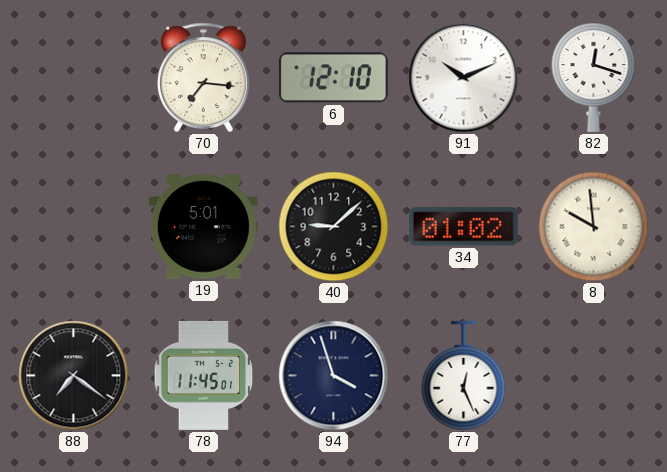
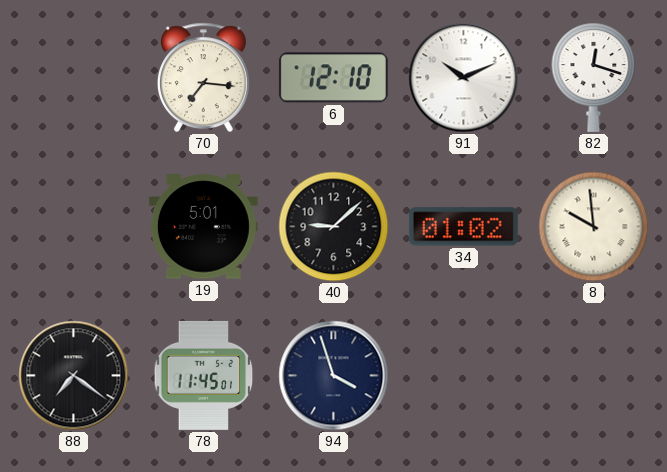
77: 12:26 -> none (464, 376)
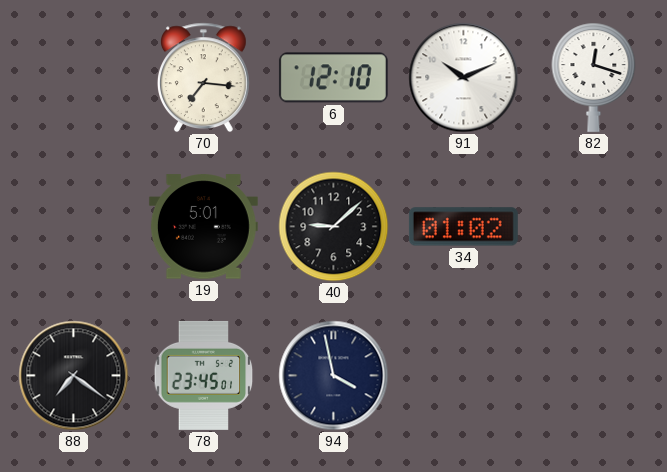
8: 9:59 -> none (594, 227)
78: 11:45 -> 23:45 (204, 375)
94: 3:57 -> 3:58 (334, 376)
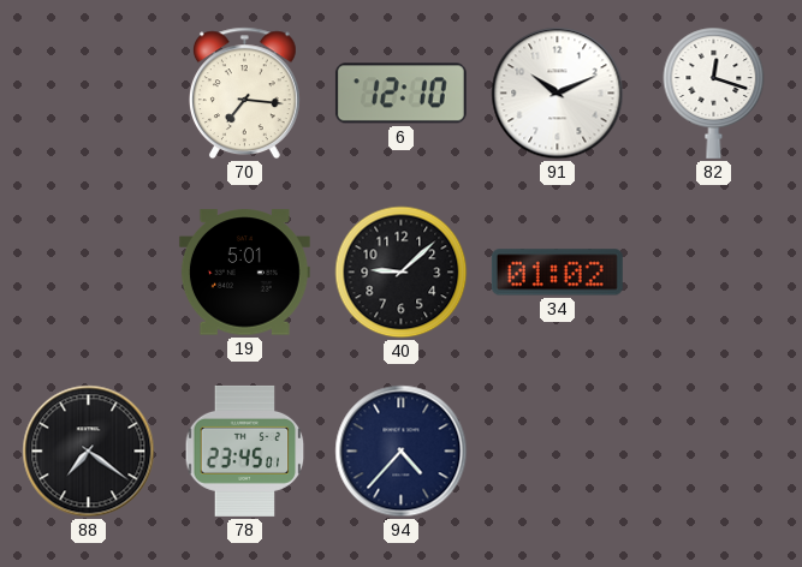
94: 3:58 -> 4:37 (402, 452)
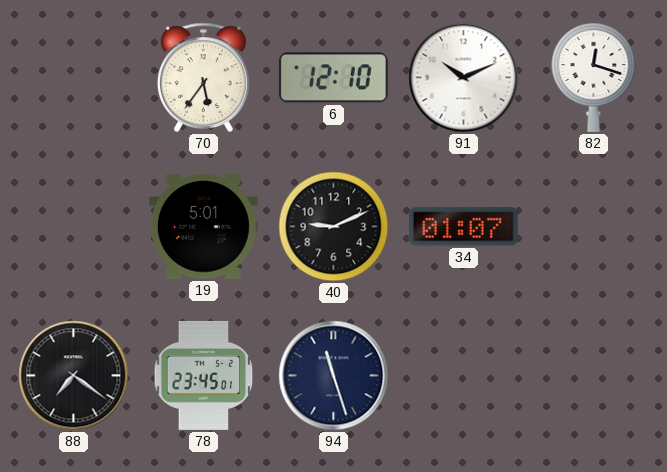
70: 7:16 -> 5:36 (203, 78)
40: 9:08 -> 9:11 (334, 227)
34: 01:02 -> 01:07 (463, 227)
94: 4:37 -> 11:27 (334, 376)
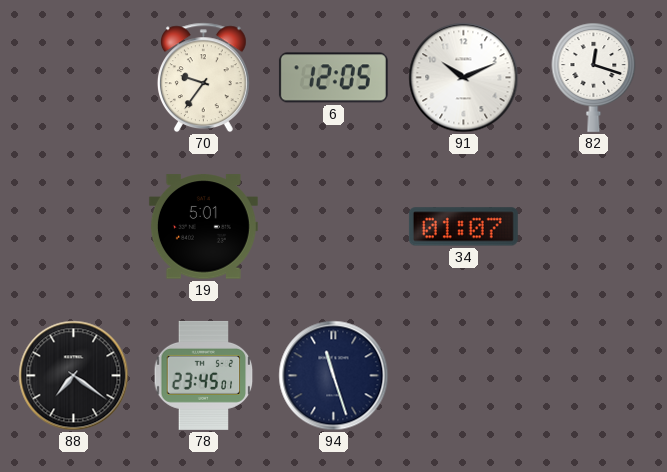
70: 5:36 -> 9:36 (203, 78)
6: 12:10 -> 12:05 (333, 78)
40: 9:11 -> none (334, 227)
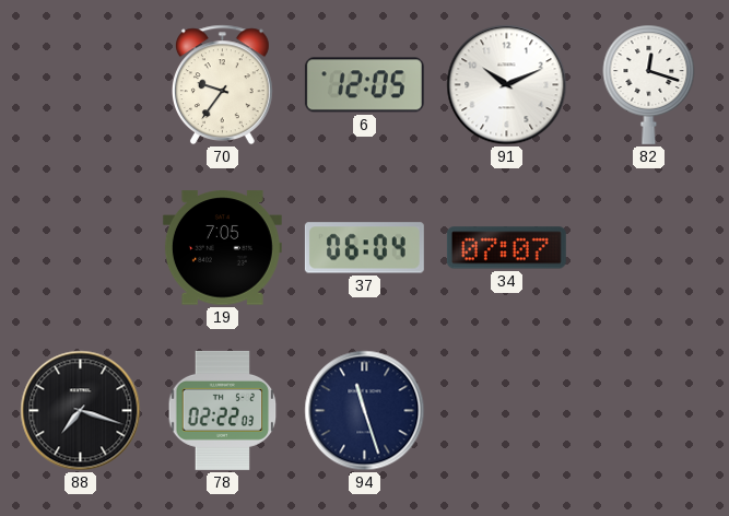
19: 5:01 -> 7:05 (222, 248)
37: none -> 06:04 (364, 248)
34: 01:07 -> 07:07 (506, 248)
88: 7:21 -> 7:18 (81, 411)
78: 23:45 -> 02:22 (223, 410)
